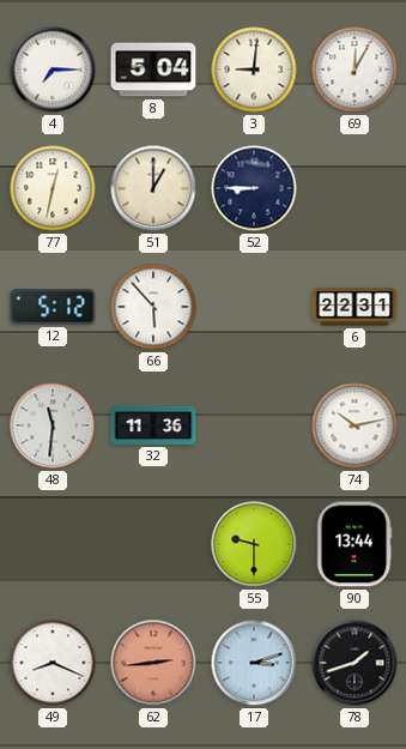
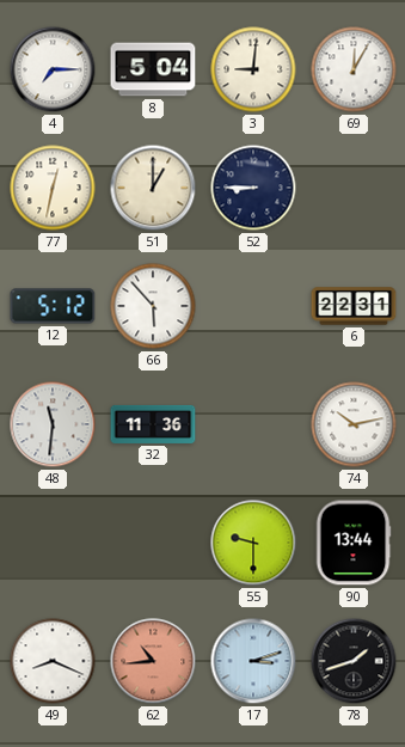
62: 2:44 -> 10:44 (153, 661)
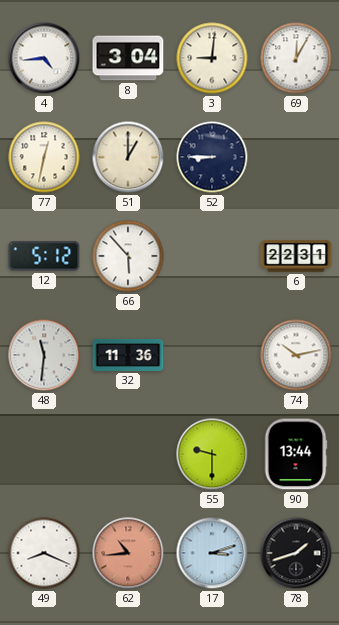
4: 7:15 -> 4:44 (44, 58)
8: 5:04 -> 3:04 (128, 58)
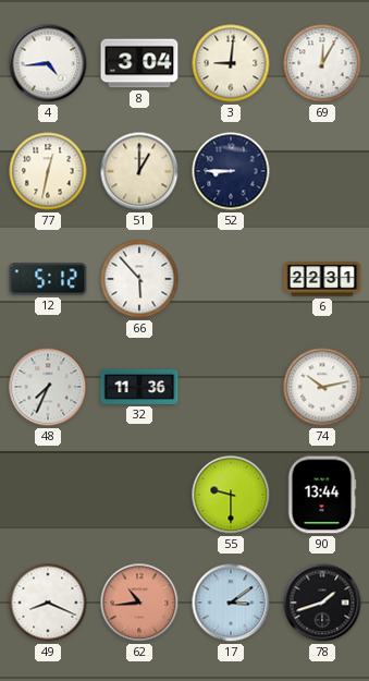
48: 11:31 -> 7:34 (48, 387)
17: 3:12 -> 3:09 (231, 603)
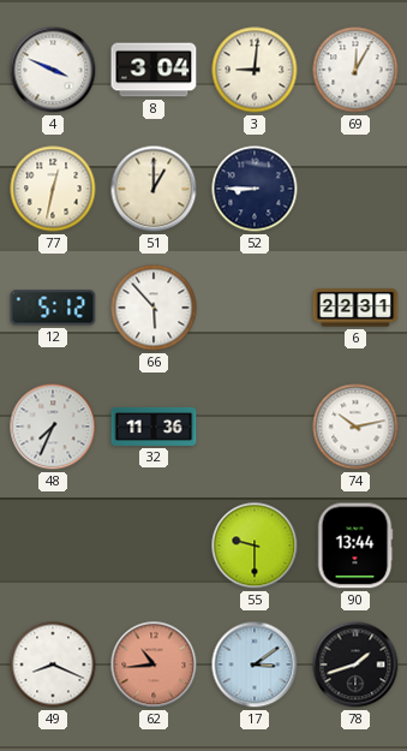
4: 4:44 -> 3:49 (53, 70)
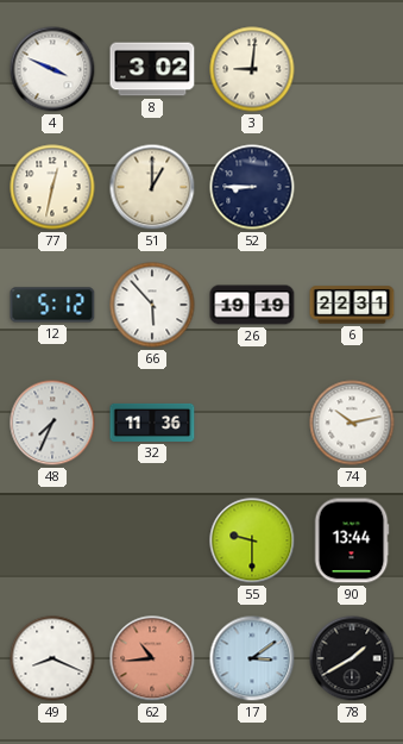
8: 3:04 -> 3:02 (152, 69)
69: 12:05 -> none (355, 70)
26: none -> 19:19 (252, 305)
78: 1:42 -> 1:40 (352, 658)
